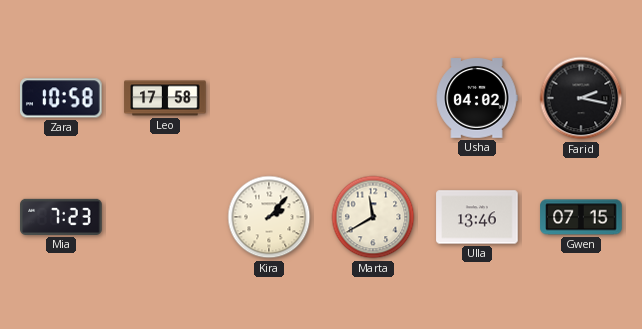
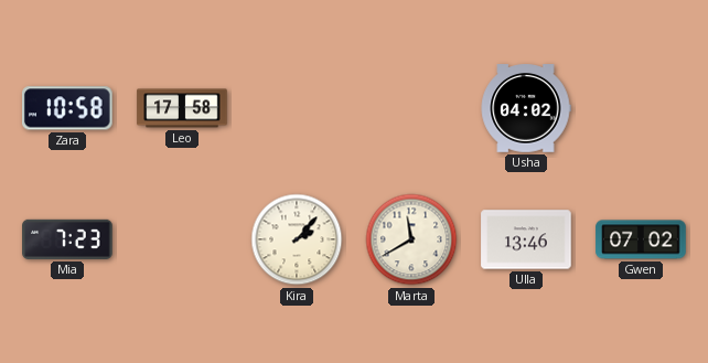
Farid: 2:17 -> none (581, 98)
Gwen: 07:15 -> 07:02 (641, 239)
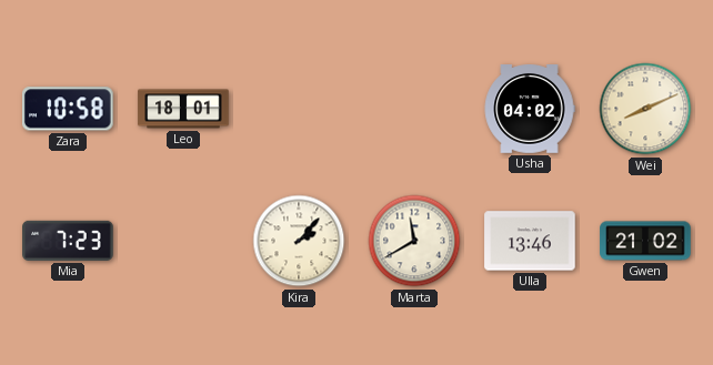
Leo: 17:58 -> 18:01 (183, 109)
Wei: none -> 8:11 (645, 109)
Gwen: 07:02 -> 21:02 (645, 241)
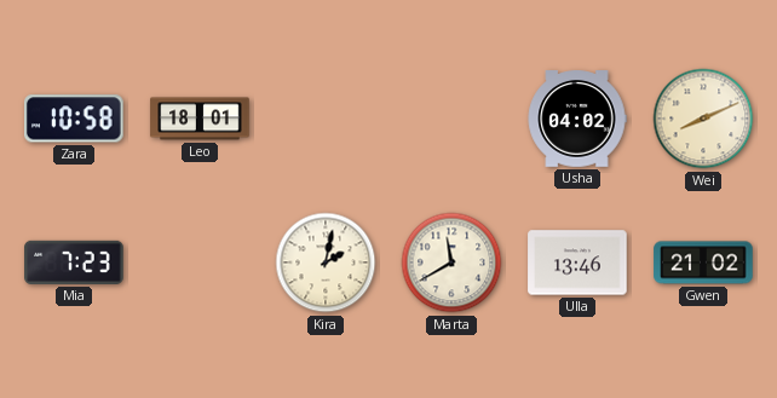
Kira: 2:07 -> 2:02 (326, 263)
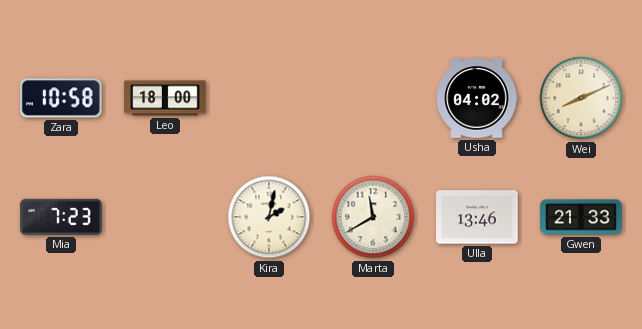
Leo: 18:01 -> 18:00 (165, 98)
Gwen: 21:02 -> 21:33 (581, 217)
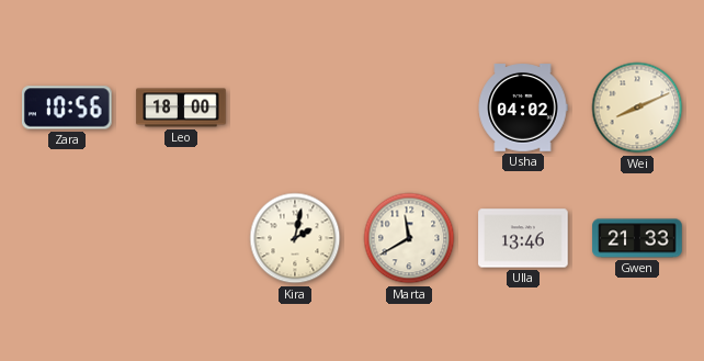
Zara: 10:58 -> 10:56 (68, 108)
Mia: 7:23 -> none (61, 217)
